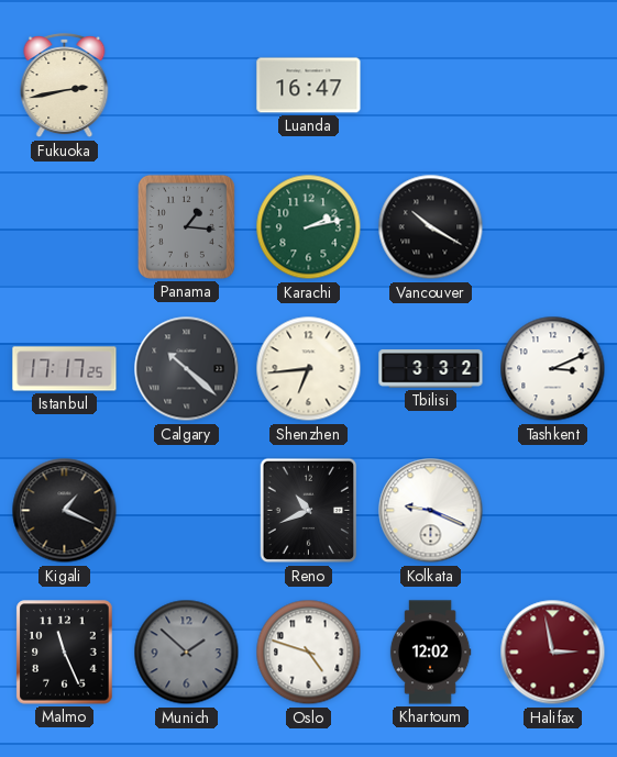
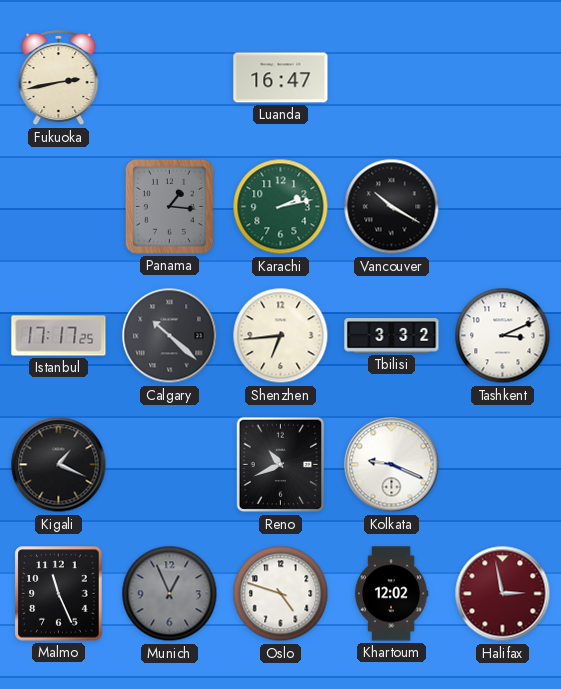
Munich: 1:52 -> 12:56 (170, 594)
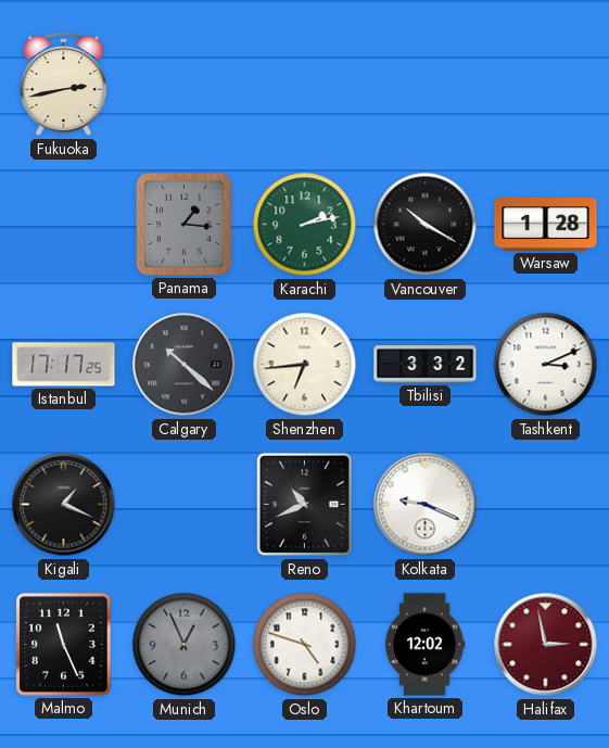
Luanda: 16:47 -> none (281, 78)
Warsaw: none -> 1:28 (546, 224)
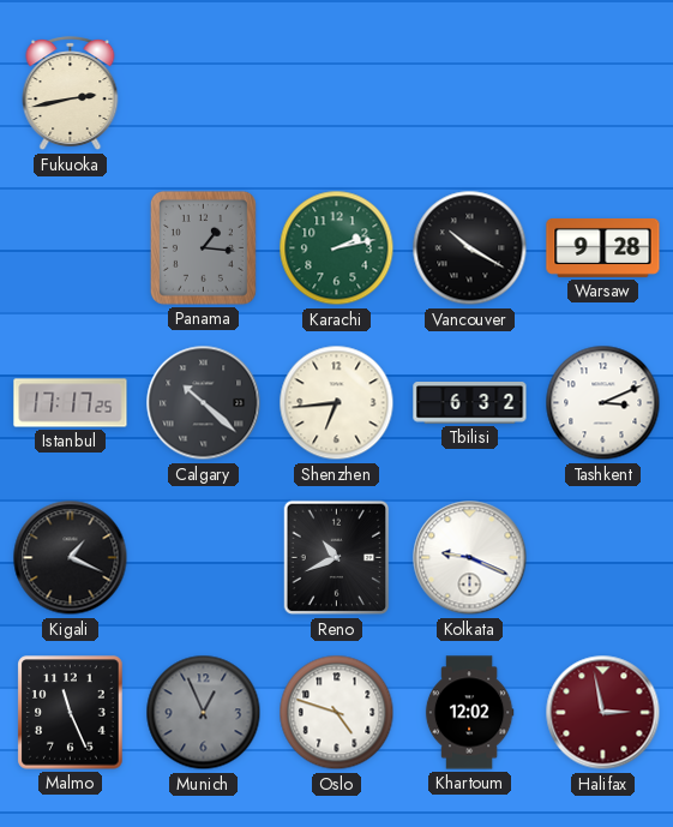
Warsaw: 1:28 -> 9:28 (603, 247)
Tbilisi: 3:32 -> 6:32 (470, 403)
